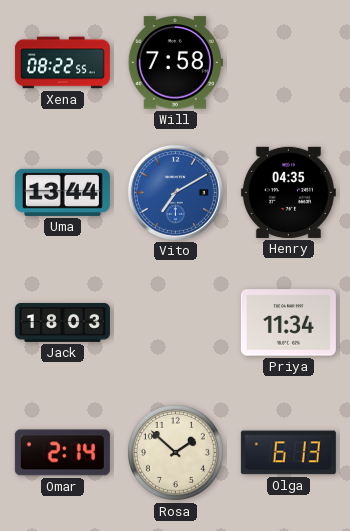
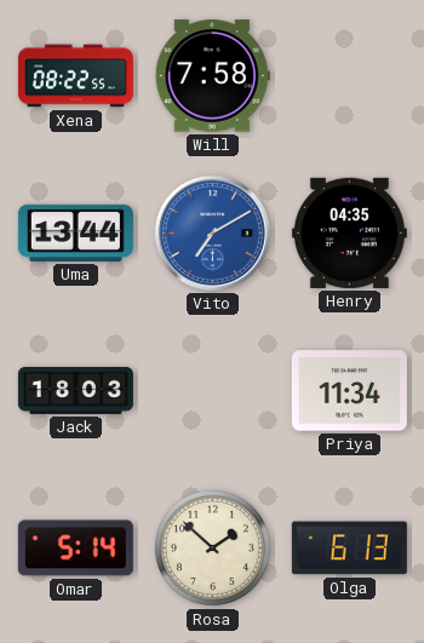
Omar: 2:14 -> 5:14 (75, 549)
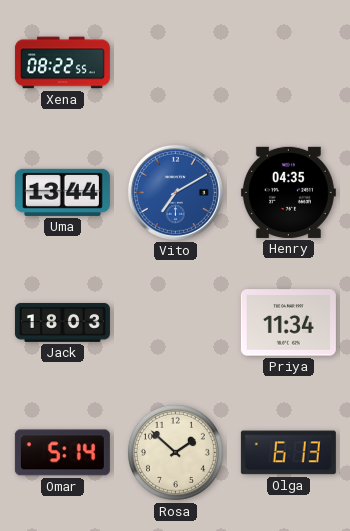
Will: 7:58 -> none (212, 76)
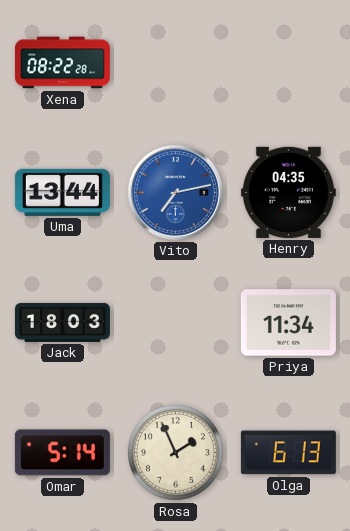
Xena: 08:22:55 -> 08:22:28 (62, 63)
Vito: 7:10 -> 7:13 (175, 192)
Rosa: 1:52 -> 1:56 (175, 452)
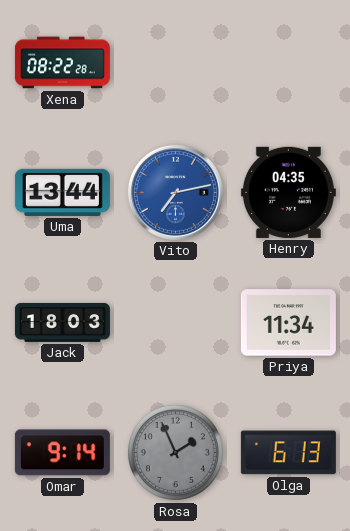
Omar: 5:14 -> 9:14 (62, 453)
Rosa dial: cream -> grey (175, 452)
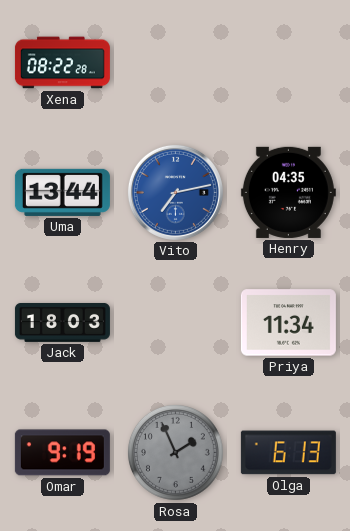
Omar: 9:14 -> 9:19 (62, 453)
